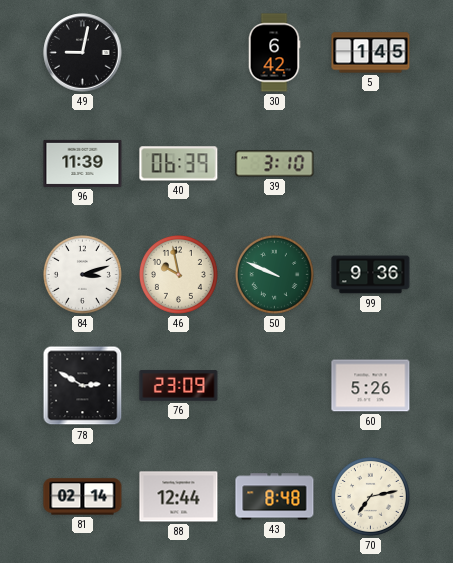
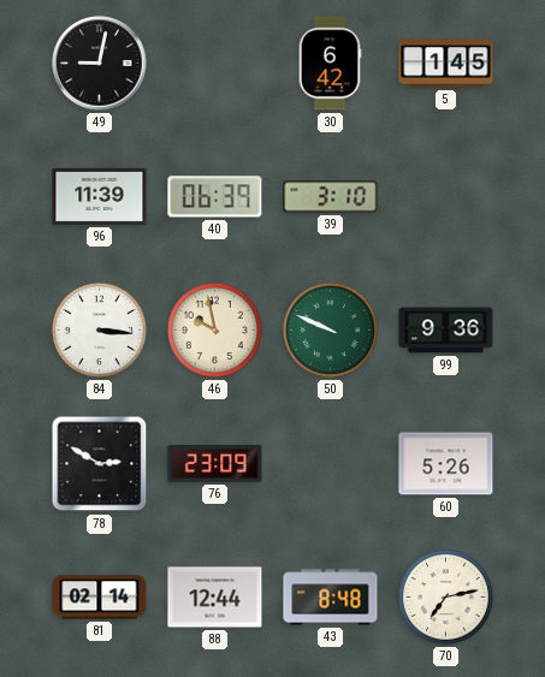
84: 3:12 -> 3:16 (99, 329)
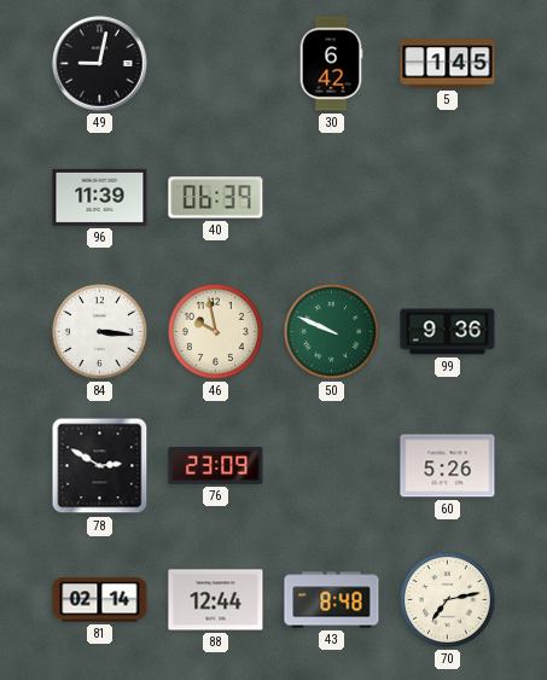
39: 3:10 -> none (331, 197)
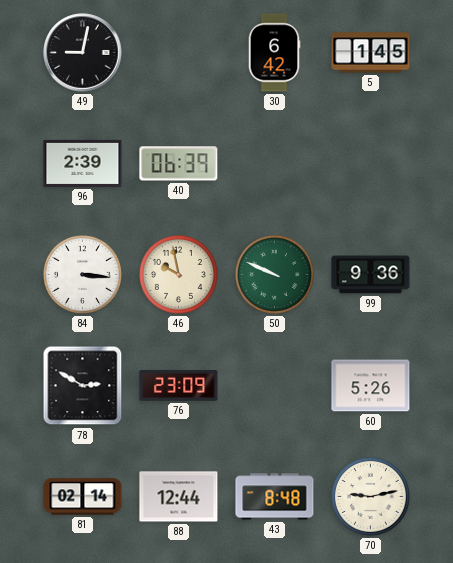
96: 11:39 -> 2:39 (83, 163)
70: 7:13 -> 9:13 (370, 496)
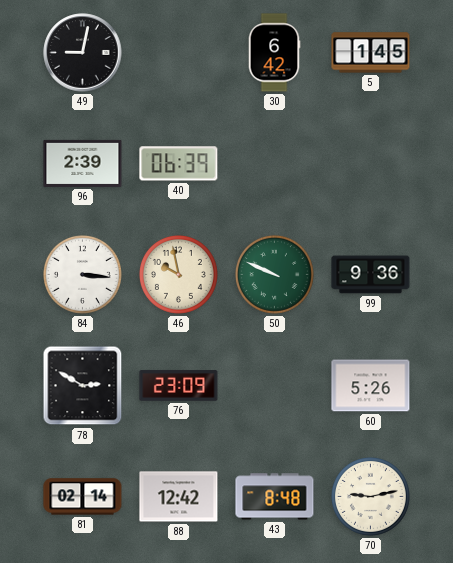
88: 12:44 -> 12:42 (179, 497)
